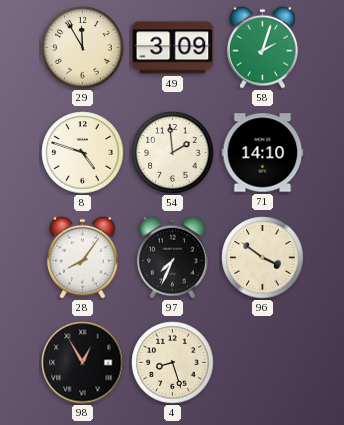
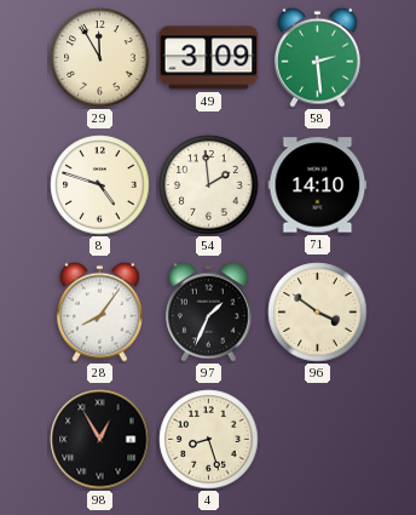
58: 2:03 -> 2:29 (318, 57)
97: 7:34 -> 1:34 (209, 311)
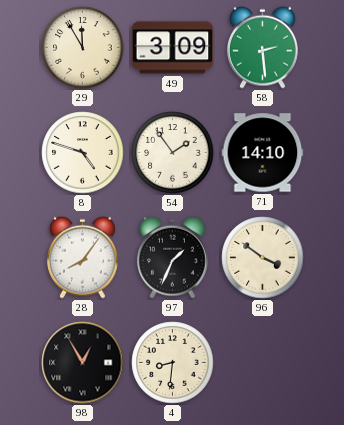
54: 1:59 -> 1:54 (173, 153)
4: 8:27 -> 8:31 (173, 363)
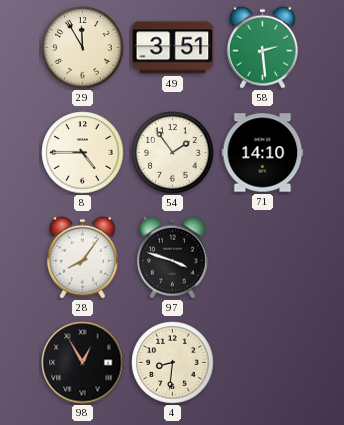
49: 3:09 -> 3:51 (173, 48)
8: 4:48 -> 4:45 (83, 153)
97: 1:34 -> 3:48 (173, 257)
96: 3:51 -> none (263, 258)
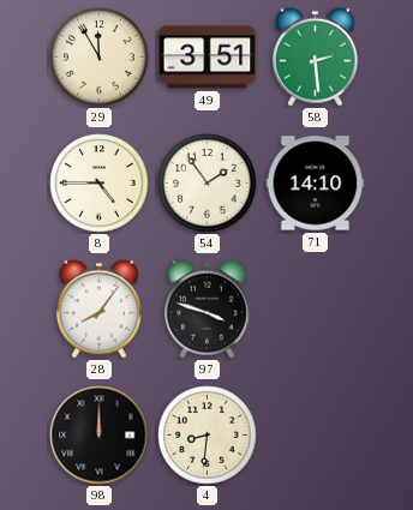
98: 12:55 -> 12:00 (100, 436)
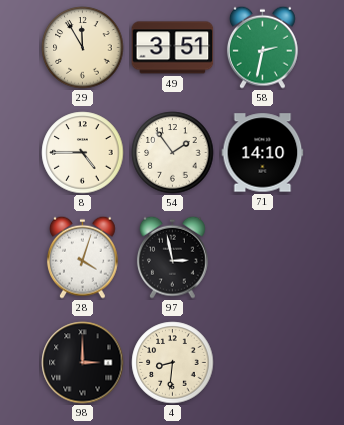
58: 2:29 -> 2:32 (263, 47)
28: 8:06 -> 4:03 (83, 257)
97: 3:48 -> 2:58 (173, 257)
98: 12:00 -> 3:00 (83, 363)
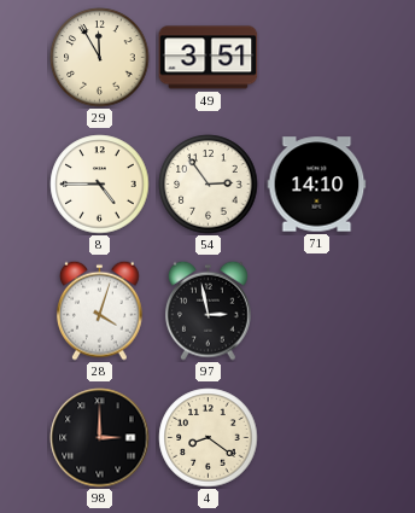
58: 2:32 -> none (263, 47)
54: 1:54 -> 2:54 (209, 185)
4: 8:31 -> 8:21 (209, 438)
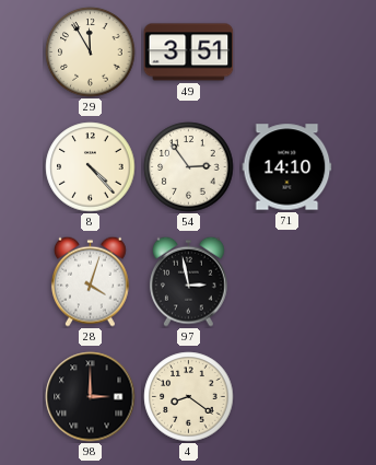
8: 4:45 -> 4:23 (91, 167)
